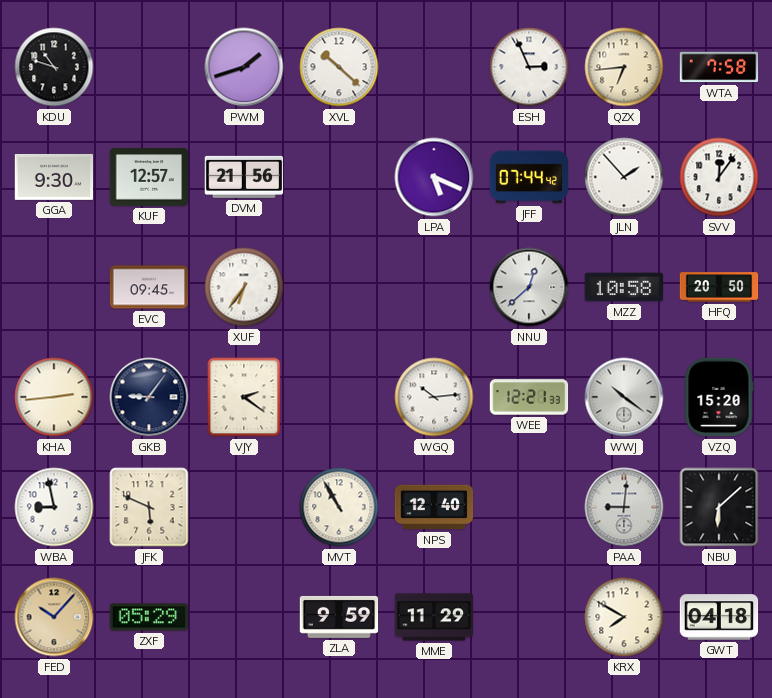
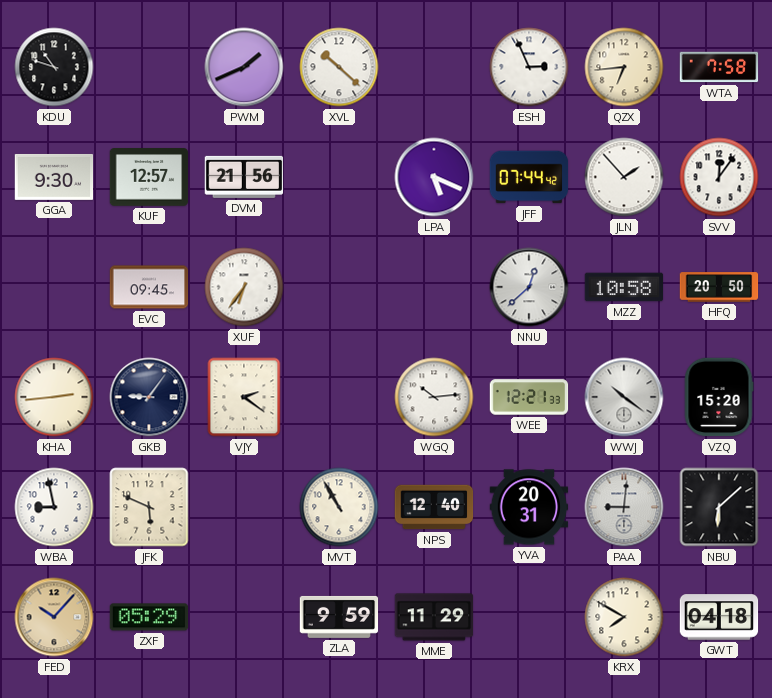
PWM: 1:42 -> 1:41 (244, 67)
YVA: none -> 20:31 (529, 507)
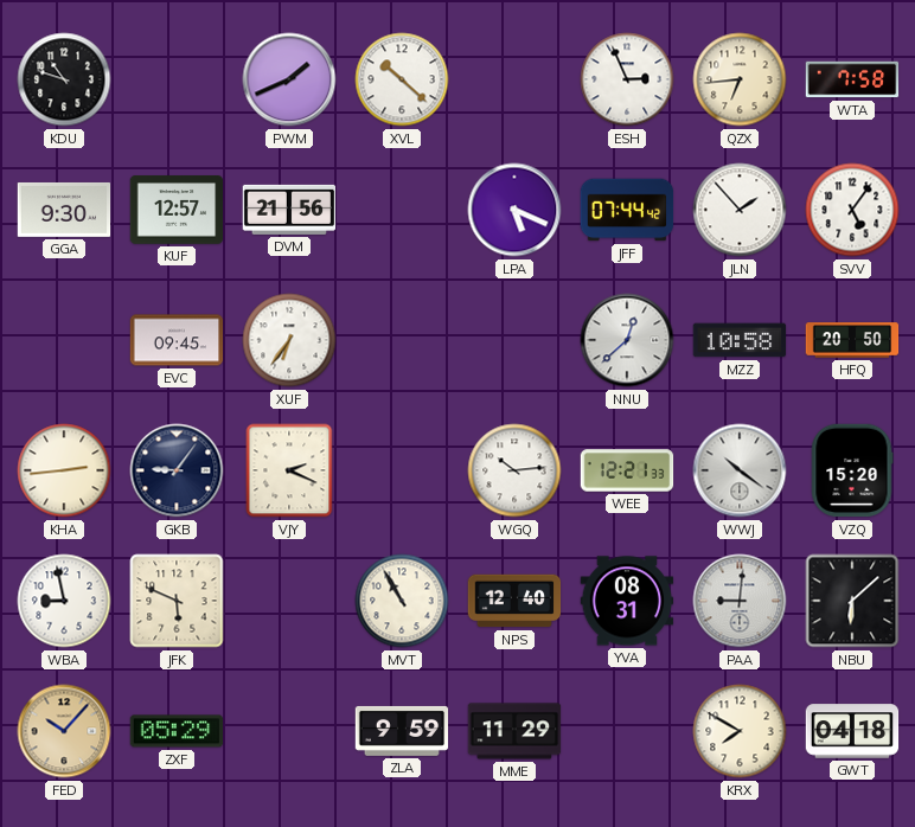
SVV: 12:06 -> 5:06 (852, 210)
VJY: 2:21 -> 2:19 (289, 470)
YVA: 20:31 -> 08:31 (627, 601)
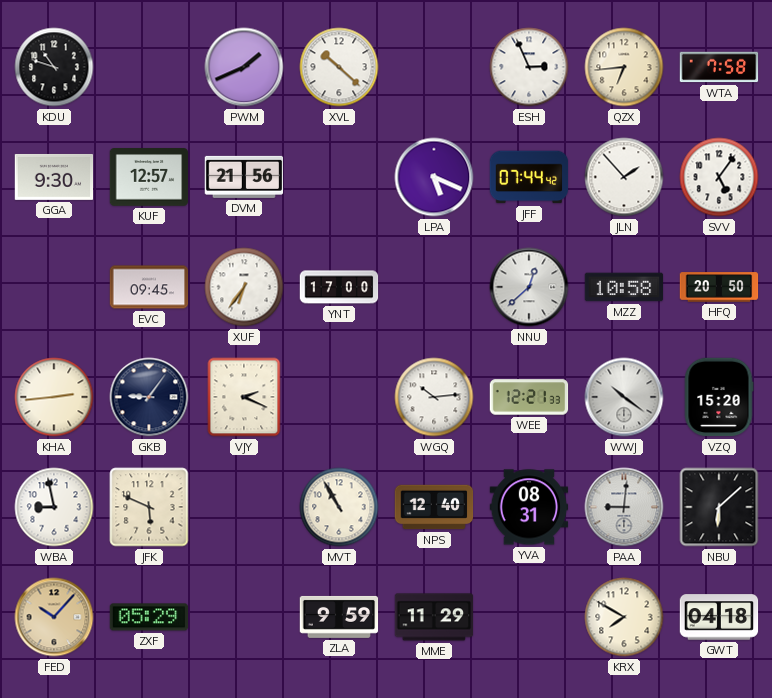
YNT: none -> 17:00 (339, 287)
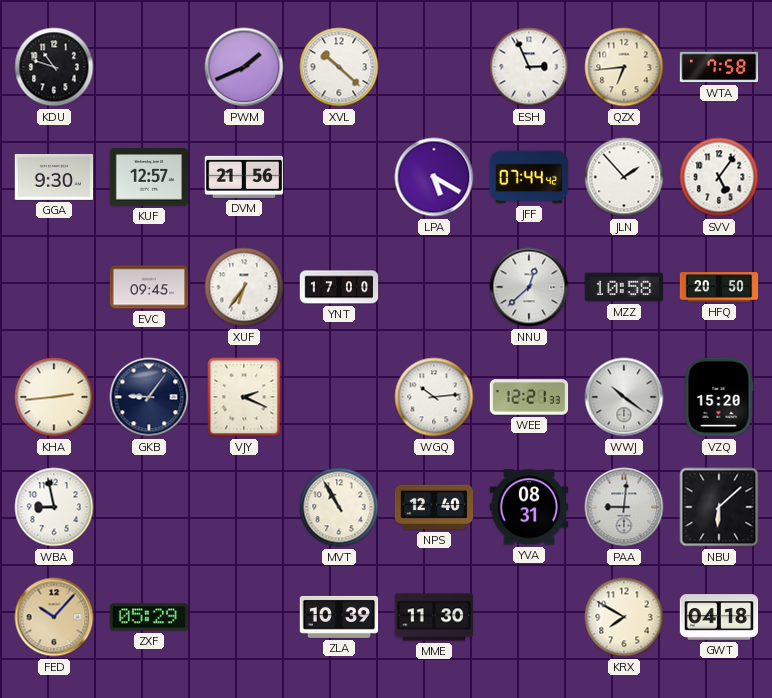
LPA: 5:19 -> 5:20 (434, 177)
JFK: 5:49 -> none (149, 507)
ZLA: 9:59 -> 10:39 (339, 617)
MME: 11:29 -> 11:30 (434, 617)
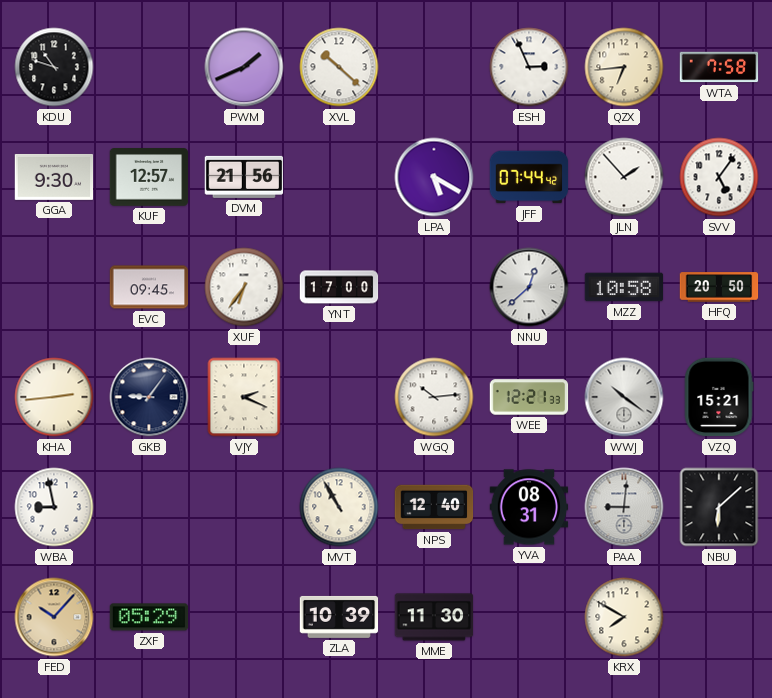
VZQ: 15:20 -> 15:21 (719, 397)
GWT: 04:18 -> none (719, 617)
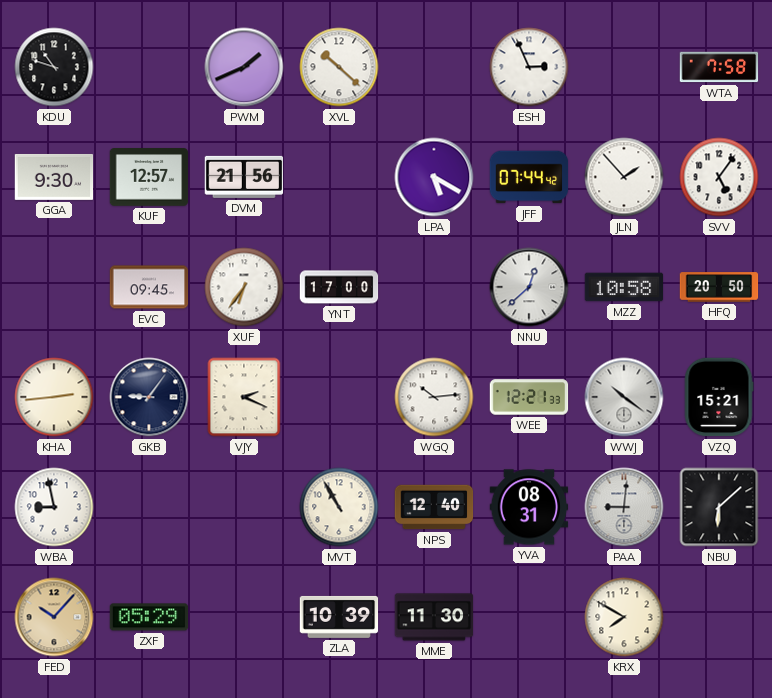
QZX: 6:44 -> none (624, 67)
